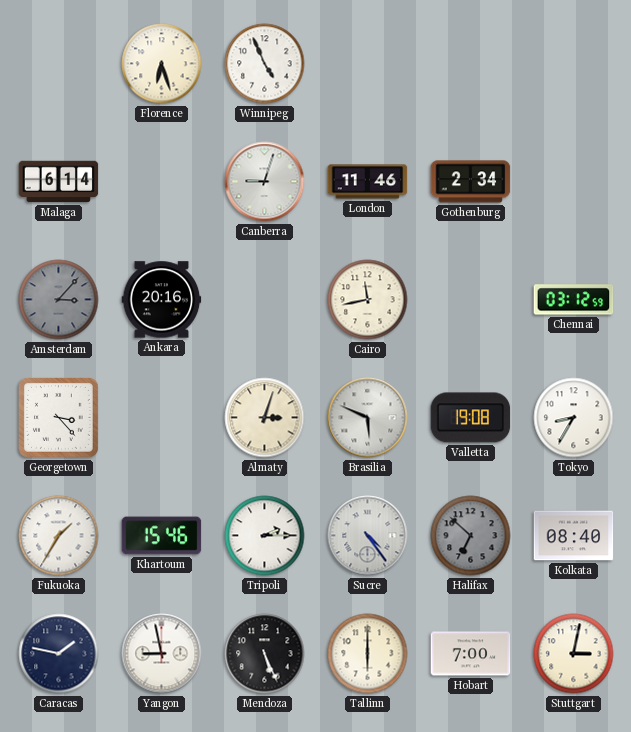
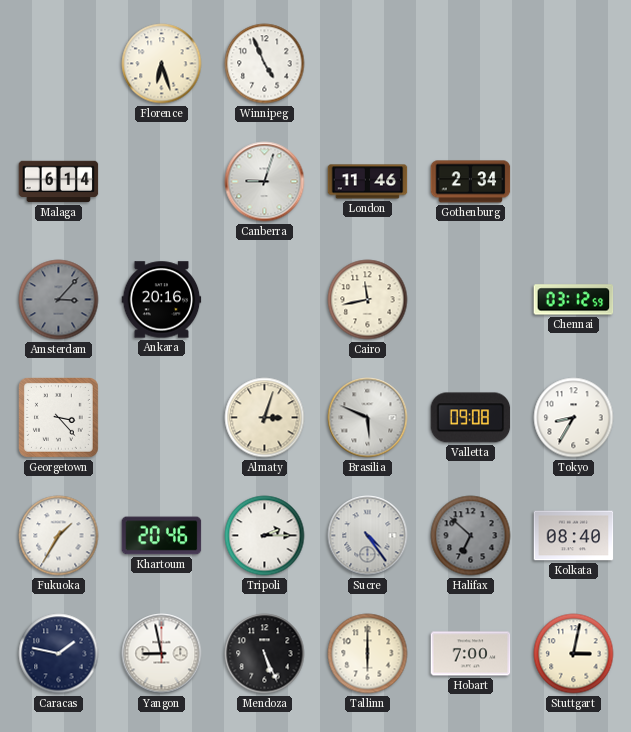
Valletta: 19:08 -> 09:08 (471, 418)
Khartoum: 15:46 -> 20:46 (162, 536)
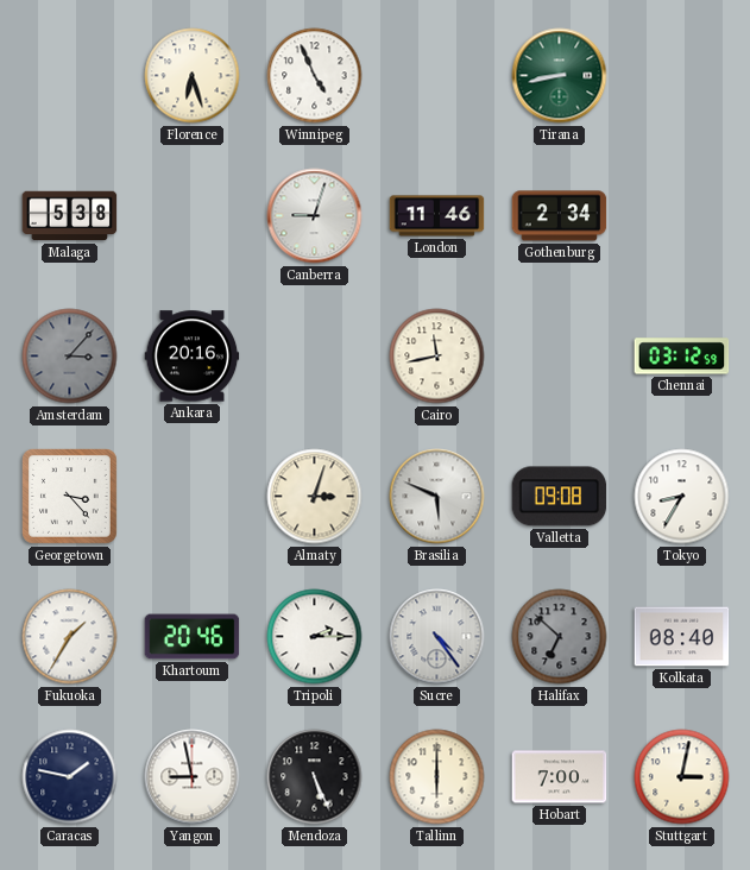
Tirana: none -> 8:43 (560, 76)
Malaga: 6:14 -> 5:38 (70, 216)
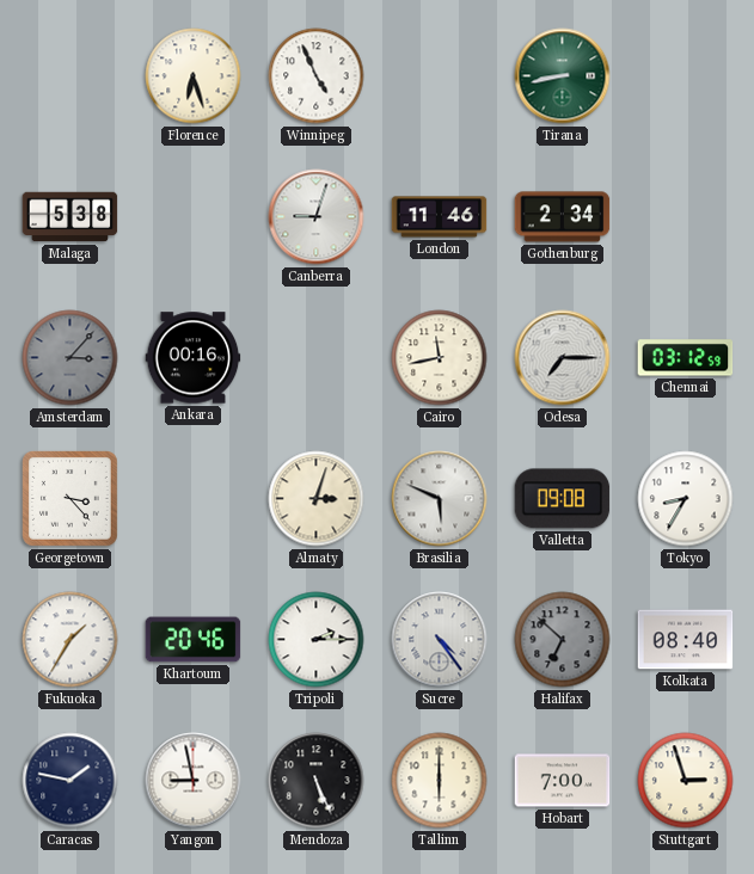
Ankara: 20:16 -> 00:16 (194, 358)
Odesa: none -> 7:15 (563, 358)
Stuttgart: 3:02 -> 2:57 (686, 781)
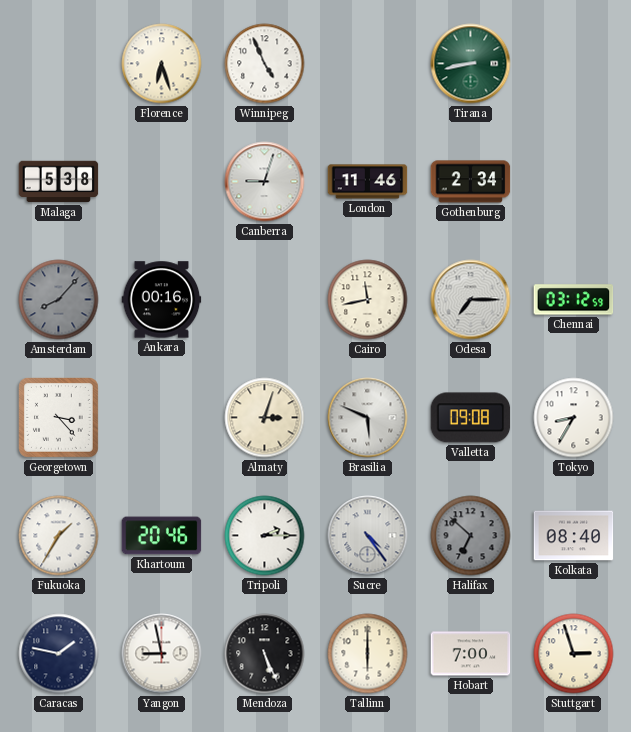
Amsterdam: 3:07 -> 8:07 (59, 300)
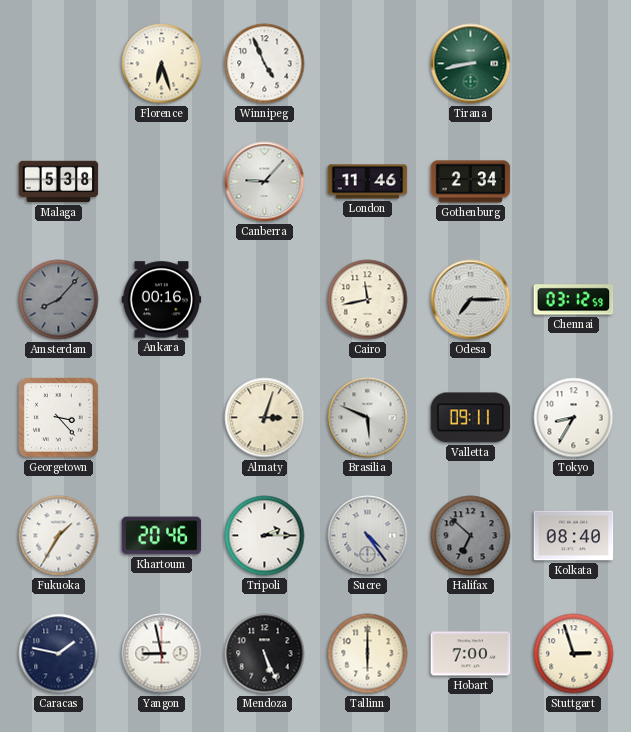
Canberra: 9:03 -> 9:07 (265, 182)
Valletta: 09:08 -> 09:11 (471, 418)
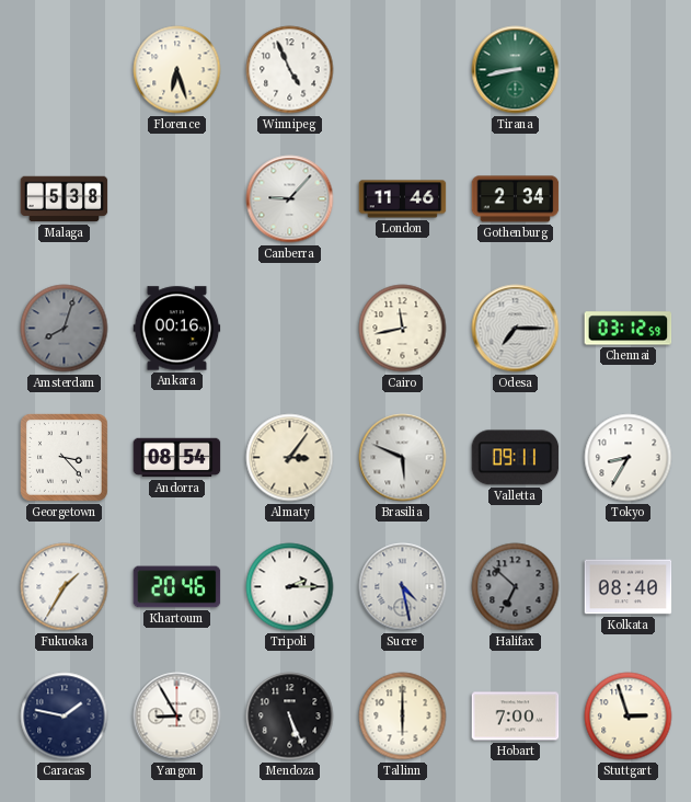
Amsterdam: 8:07 -> 8:03 (65, 329)
Andorra: none -> 08:54 (177, 458)
Almaty: 3:03 -> 3:06 (290, 458)
Sucre: 4:24 -> 4:28 (403, 587)
Yangon: 8:58 -> 8:55 (177, 717)
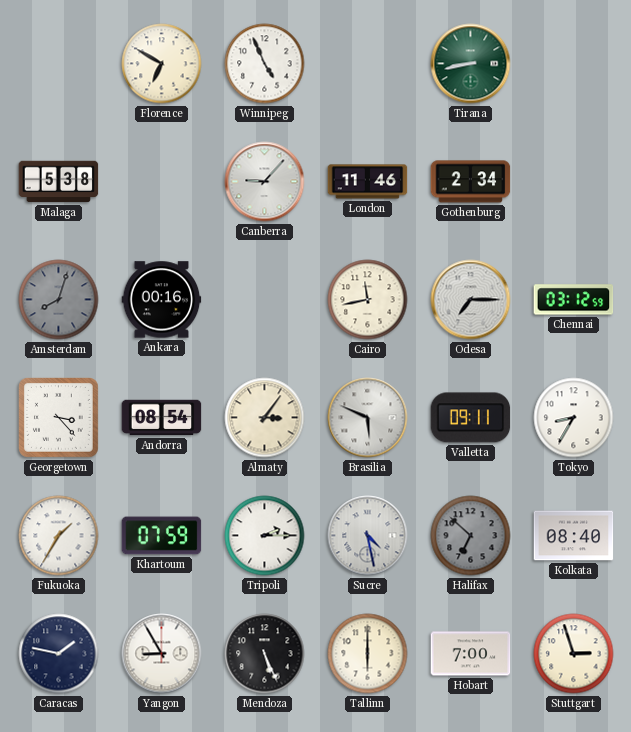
Florence: 6:27 -> 6:50 (162, 64)
Khartoum: 20:46 -> 07:59 (162, 536)
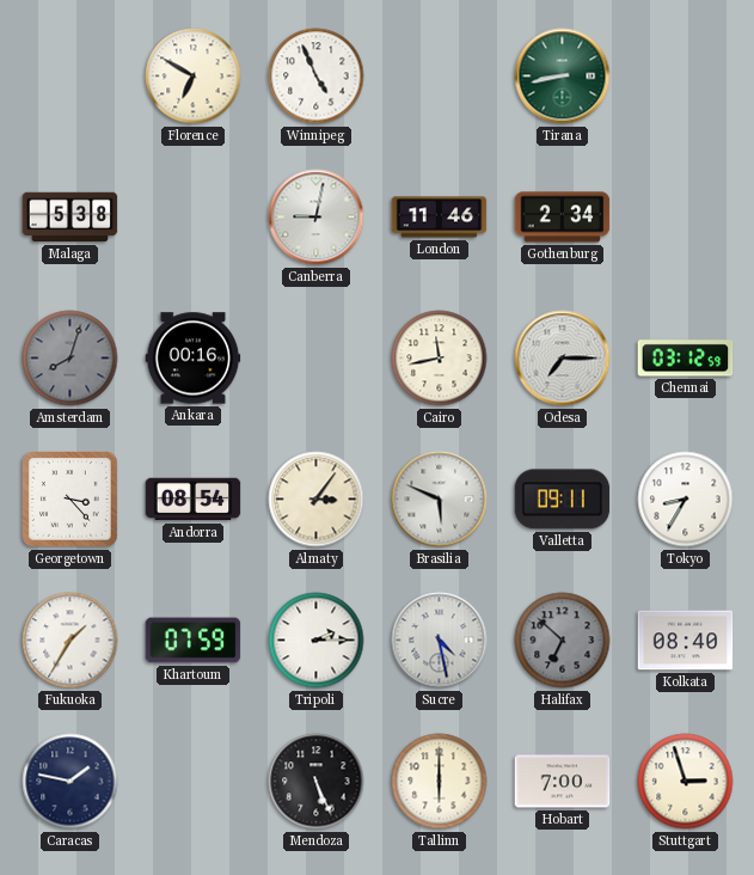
Canberra: 9:07 -> 9:02 (317, 218)
Yangon: 8:55 -> none (162, 654)
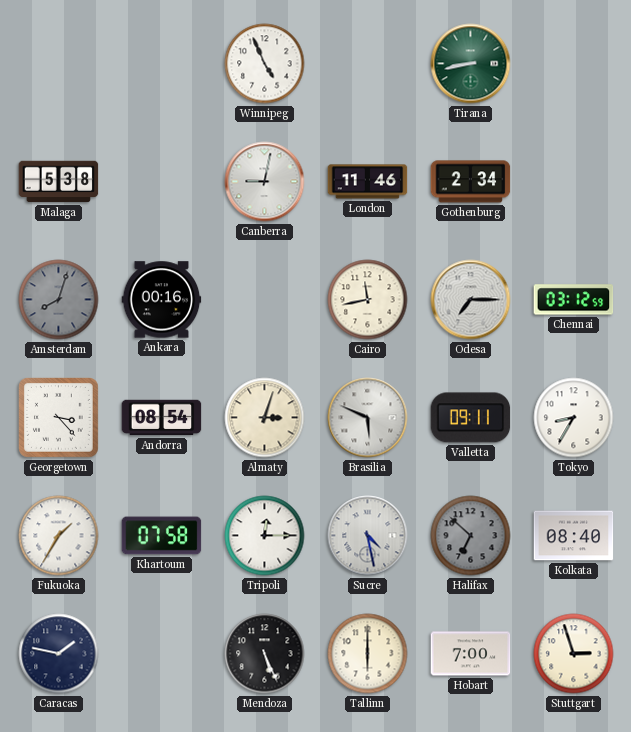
Florence: 6:50 -> none (194, 77)
Almaty: 3:06 -> 3:03 (265, 418)
Khartoum: 07:59 -> 07:58 (162, 536)
Tripoli: 2:15 -> 12:15 (265, 536)
